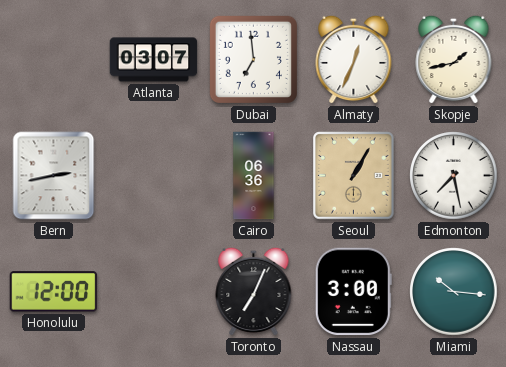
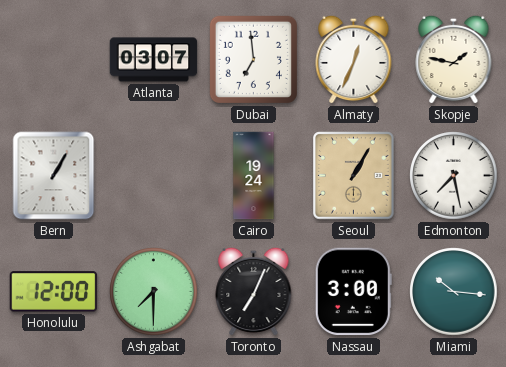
Skopje: 1:43 -> 1:47 (454, 59)
Bern: 2:43 -> 1:05 (54, 176)
Cairo: 06:36 -> 19:24 (254, 176)
Ashgabat: none -> 7:30 (154, 292)
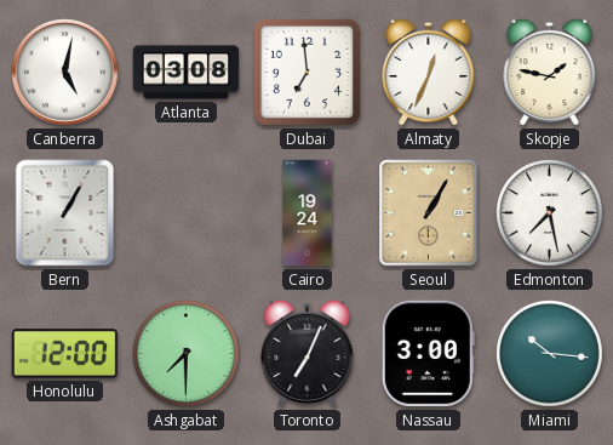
Canberra: none -> 5:02 (65, 73)
Atlanta: 03:07 -> 03:08 (187, 73)
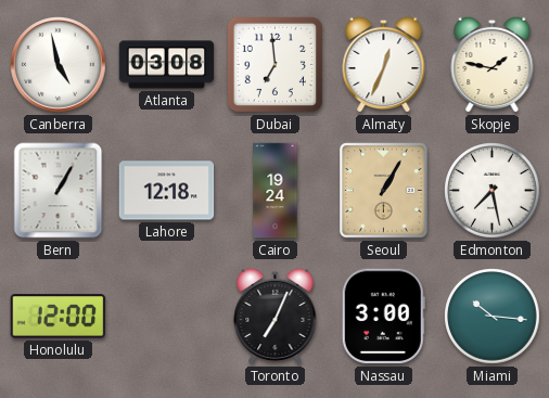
Canberra: 5:02 -> 4:58 (59, 65)
Lahore: none -> 12:18 (167, 191)
Ashgabat: 7:30 -> none (187, 354)
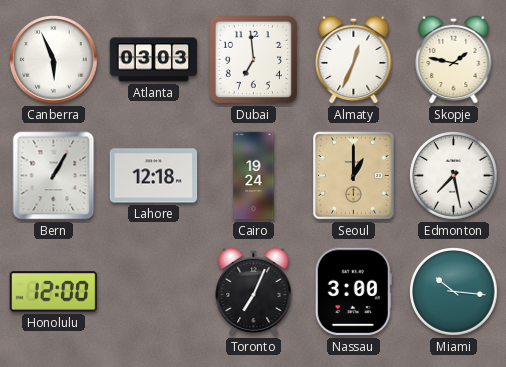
Canberra: 4:58 -> 5:56 (54, 60)
Atlanta: 03:08 -> 03:03 (154, 60)
Seoul: 1:05 -> 1:00 (354, 176)
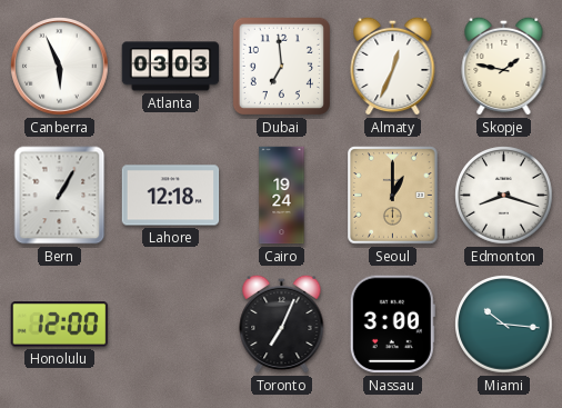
Edmonton: 7:28 -> 8:18 (504, 196)
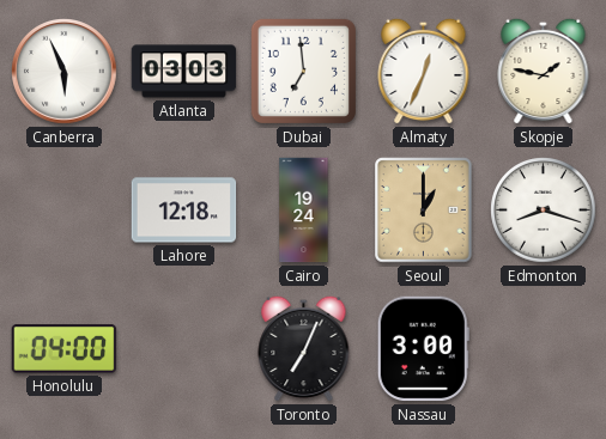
Bern: 1:05 -> none (60, 196)
Honolulu: 12:00 -> 04:00 (65, 349)
Miami: 10:16 -> none (504, 325)
